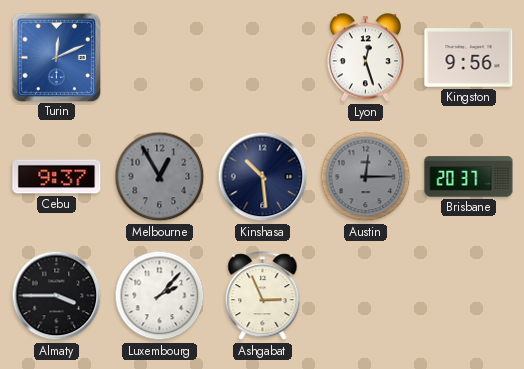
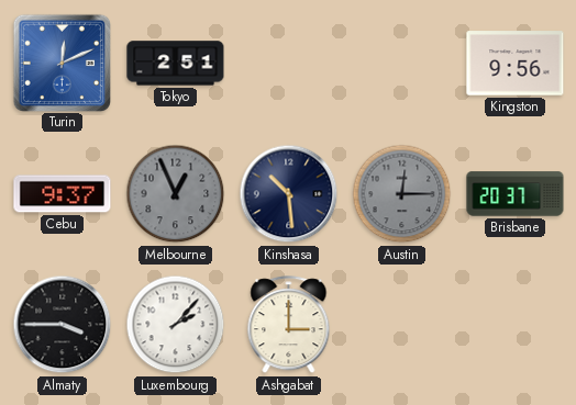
Tokyo: none -> 2:51 (176, 64)
Lyon: 12:27 -> none (365, 58)
Melbourne: 12:55 -> 12:56 (176, 194)
Ashgabat: 2:56 -> 3:00 (289, 325)
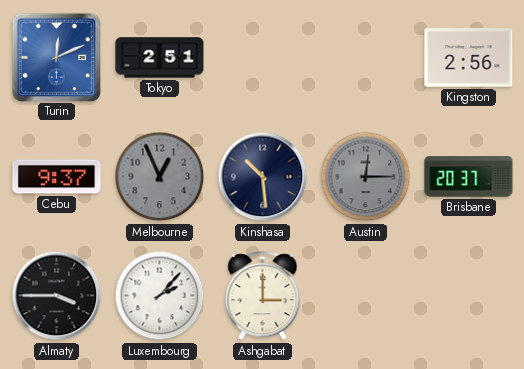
Kingston: 9:56 -> 2:56 (469, 58)
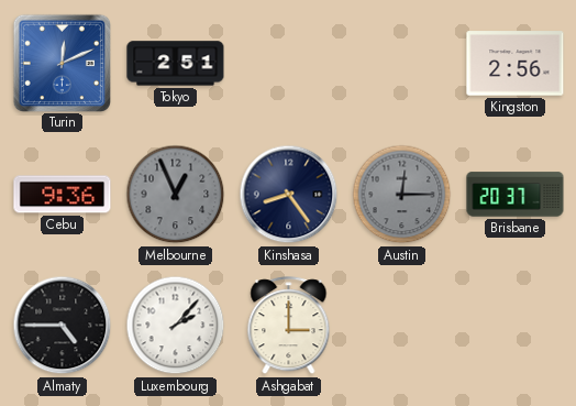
Cebu: 9:37 -> 9:36 (63, 195)
Kinshasa: 10:29 -> 8:24 (289, 195)
Almaty: 3:45 -> 4:45 (63, 326)
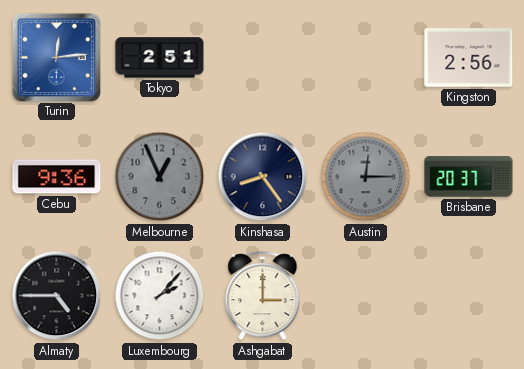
Turin: 12:11 -> 12:14 (56, 57)
